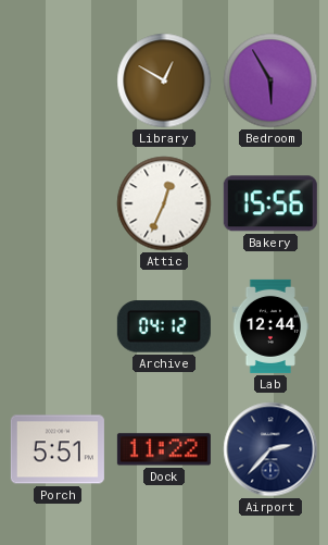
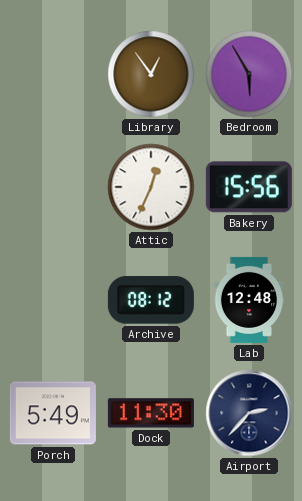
Library: 12:50 -> 12:54 (151, 74)
Archive: 04:12 -> 08:12 (151, 300)
Lab: 12:44 -> 12:48 (249, 300)
Porch: 5:51 -> 5:49 (53, 413)
Dock: 11:22 -> 11:30 (151, 413)
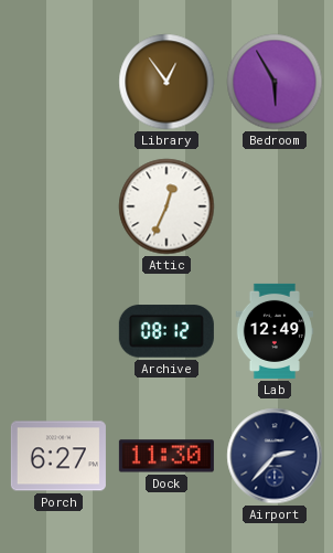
Bakery: 15:56 -> none (249, 187)
Lab: 12:48 -> 12:49 (275, 331)
Porch: 5:49 -> 6:27 (58, 456)
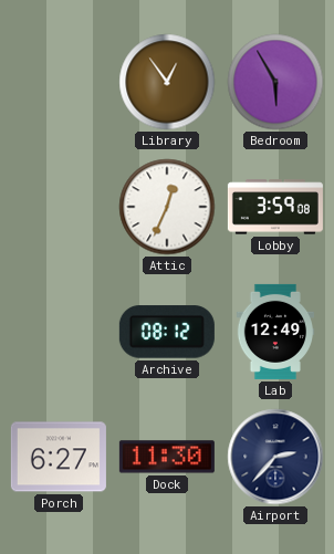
Lobby: none -> 3:59 (275, 207)
